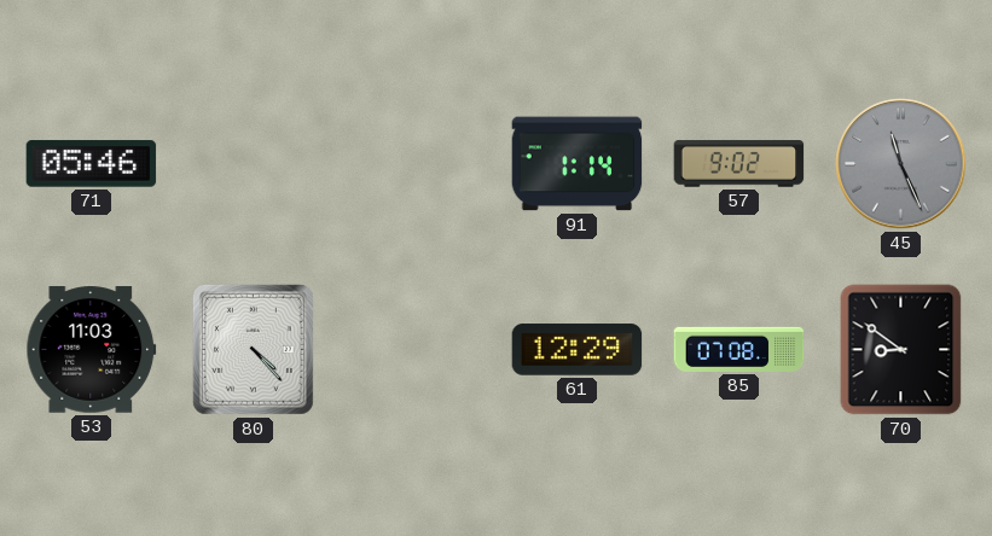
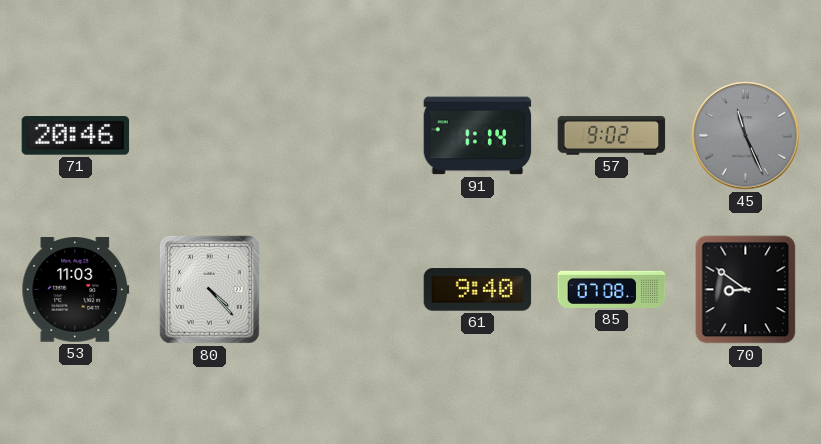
71: 05:46 -> 20:46 (76, 136)
61: 12:29 -> 9:40 (478, 290)
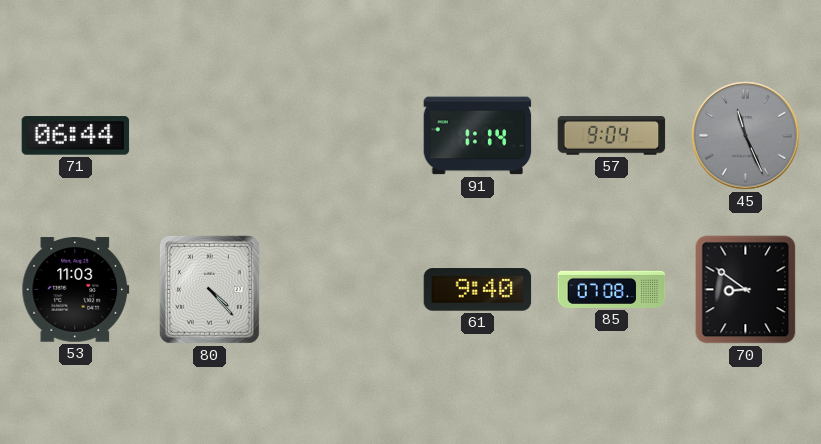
71: 20:46 -> 06:44 (76, 136)
57: 9:02 -> 9:04 (612, 136)
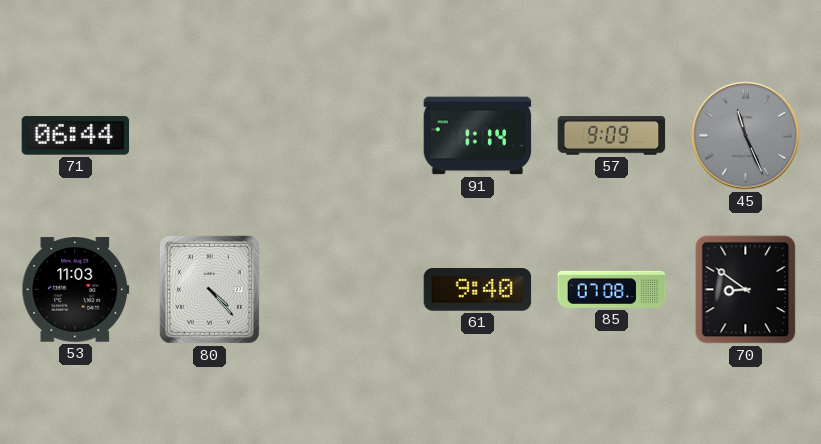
57: 9:04 -> 9:09 (612, 136)
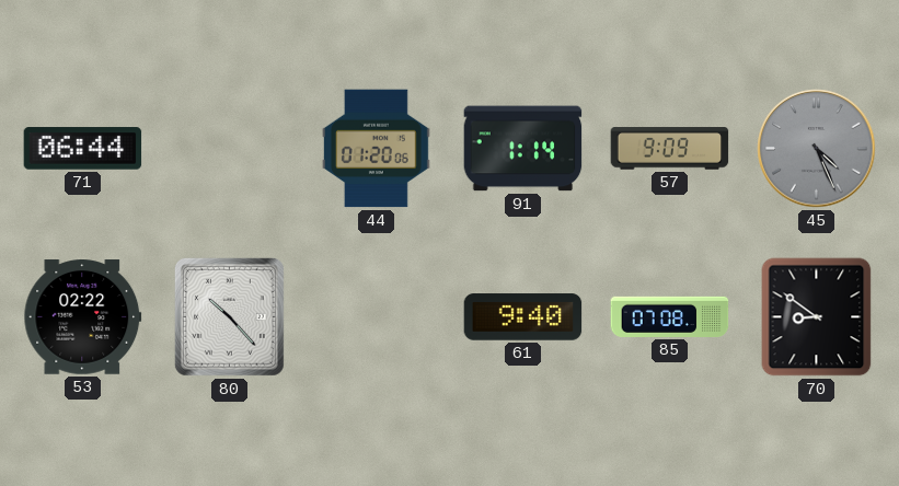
44: none -> 01:20 (376, 149)
45: 11:26 -> 4:26 (817, 149)
53: 11:03 -> 02:22 (83, 317)
80: 4:23 -> 10:23 (229, 316)
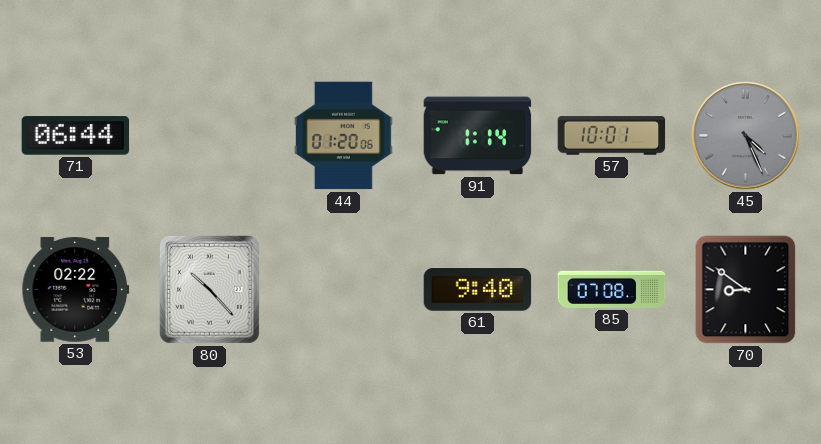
57: 9:09 -> 10:01 (612, 136)
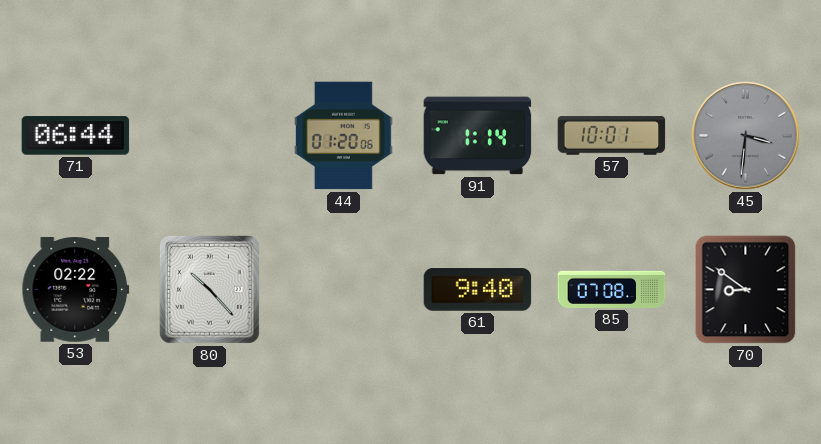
45: 4:26 -> 3:31 (746, 136)
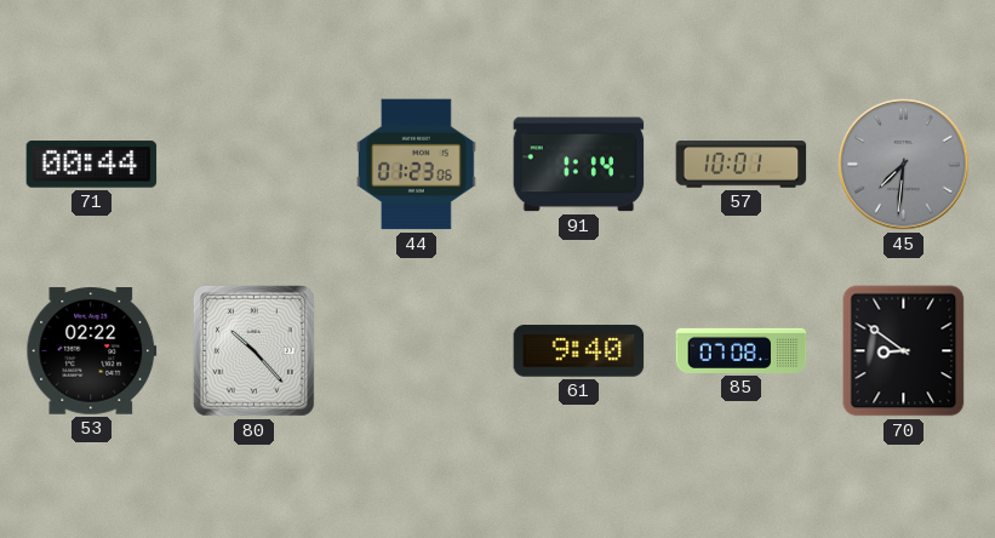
71: 06:44 -> 00:44 (92, 165)
44: 01:20 -> 01:23 (416, 165)
45: 3:31 -> 7:31 (904, 165)
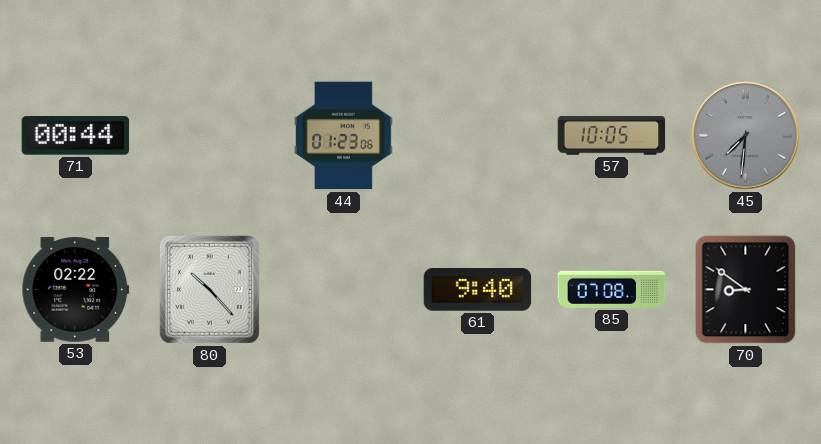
91: 1:14 -> none (579, 165)
57: 10:01 -> 10:05 (612, 136)
